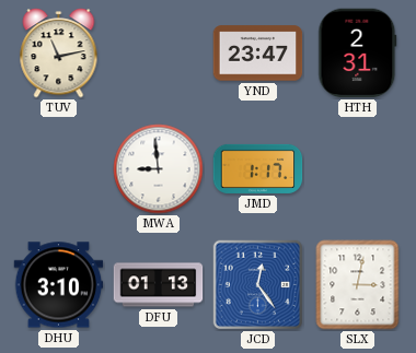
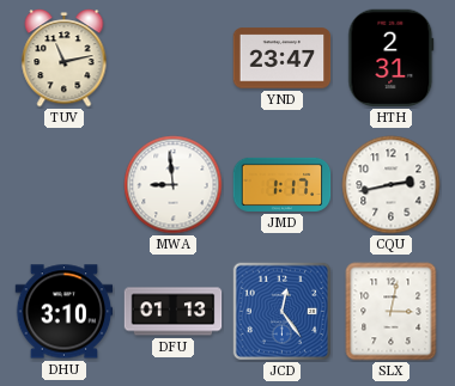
CQU: none -> 2:43 (392, 185)
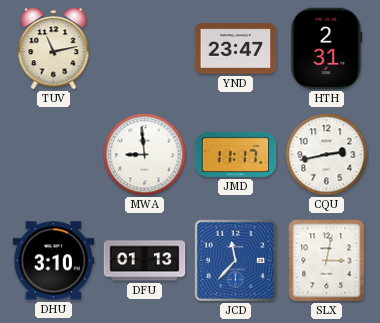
JMD: 1:17 -> 11:17 (236, 154)
JCD: 12:24 -> 11:37 (235, 260)
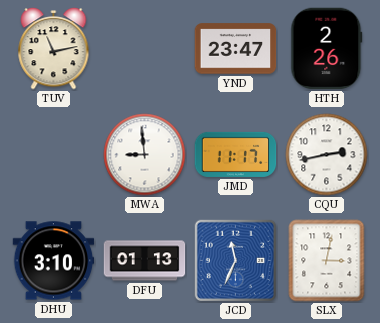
HTH: 2:31 -> 2:26 (327, 49)
JCD: 11:37 -> 11:34 (235, 260)
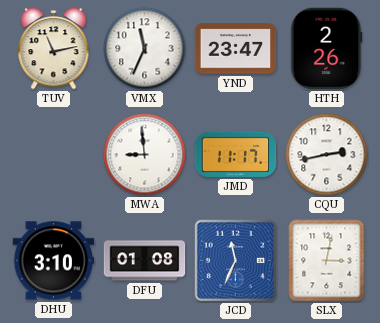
VMX: none -> 11:34 (145, 49)
DFU: 01:13 -> 01:08 (145, 261)
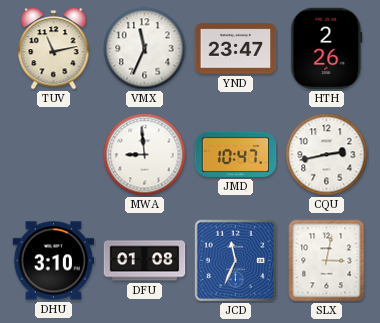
JMD: 11:17 -> 10:47 (236, 154)
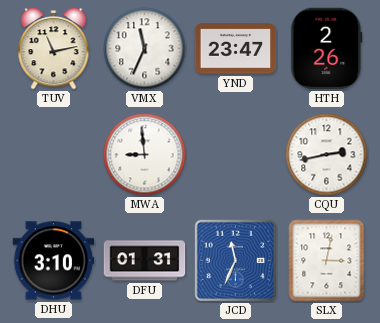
JMD: 10:47 -> none (236, 154)
DFU: 01:08 -> 01:31 (145, 261)
